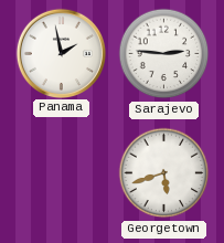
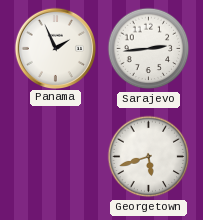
Panama: 1:58 -> 1:56 (55, 48)
Sarajevo: 2:46 -> 2:44 (149, 49)
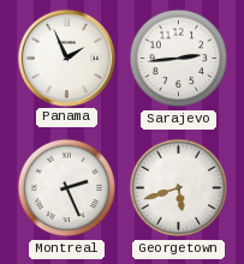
Montreal: none -> 2:26 (67, 188)
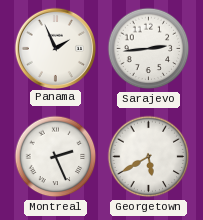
Georgetown: 5:42 -> 5:40 (149, 157)
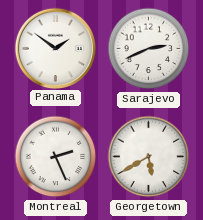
Panama: 1:56 -> 1:51 (55, 48)
Sarajevo: 2:44 -> 2:41 (149, 49)
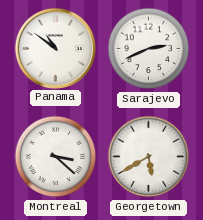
Panama: 1:51 -> 10:51 (55, 48)
Montreal: 2:26 -> 3:22 (56, 157)
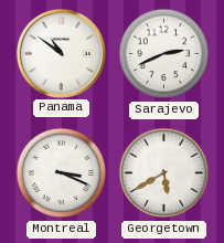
Montreal: 3:22 -> 3:19 (62, 173)
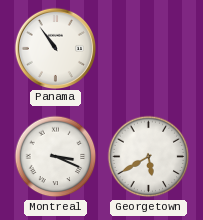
Panama: 10:51 -> 10:54 (55, 48)
Sarajevo: 2:41 -> none (164, 54)
